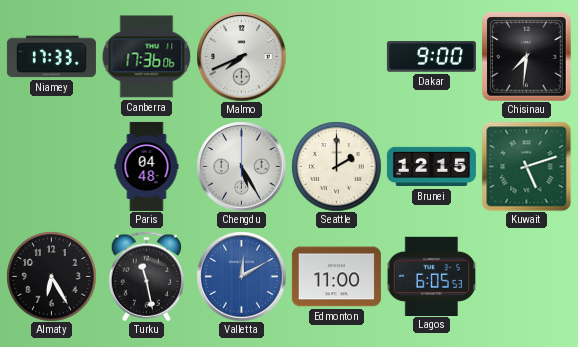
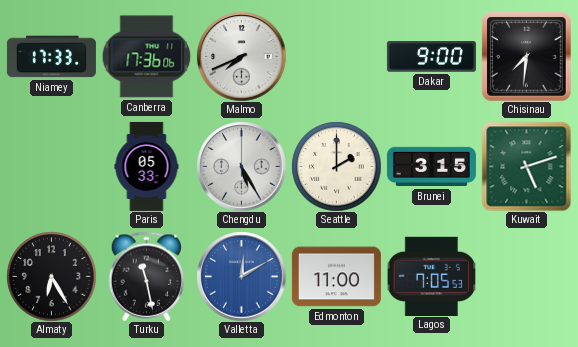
Paris: 04:48 -> 05:33 (147, 166)
Brunei: 12:15 -> 3:15 (431, 167)
Lagos: 6:05 -> 7:05 (431, 276)
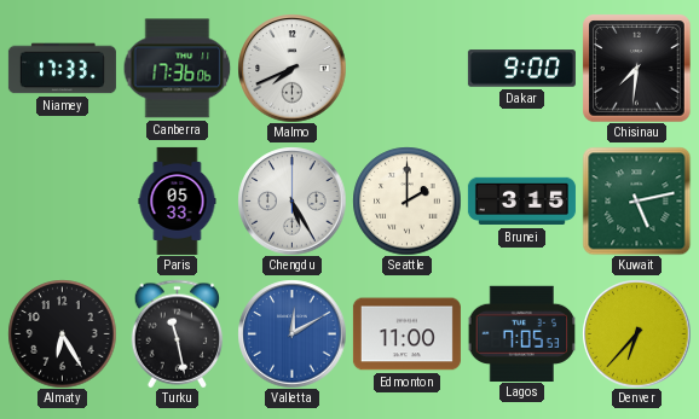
Kuwait: 5:12 -> 5:13 (636, 200)
Denver: none -> 6:37 (636, 333)
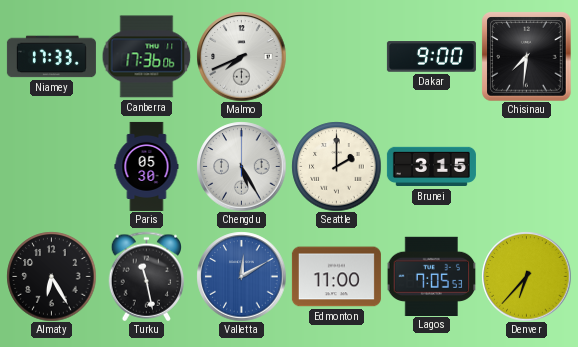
Paris: 05:33 -> 05:30 (147, 166)
Kuwait: 5:13 -> none (636, 200)
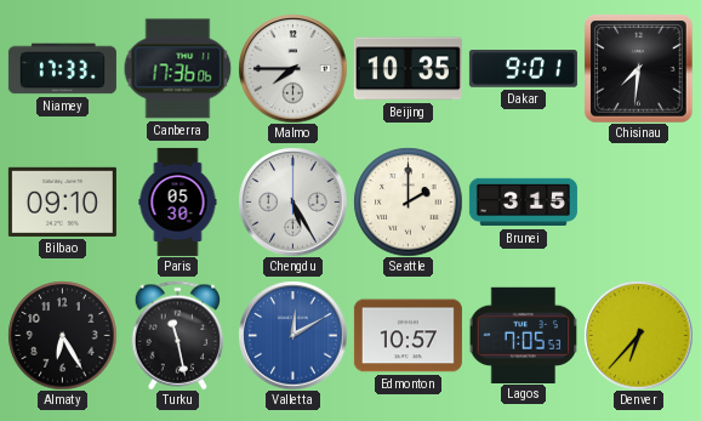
Malmo: 7:41 -> 7:45 (292, 68)
Beijing: none -> 10:35 (408, 69)
Dakar: 9:00 -> 9:01 (523, 69)
Bilbao: none -> 09:10 (62, 201)
Edmonton: 11:00 -> 10:57 (408, 336)
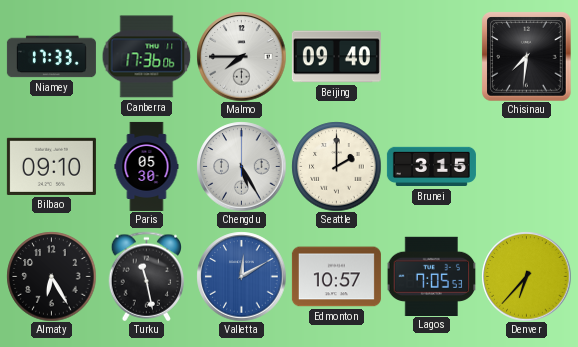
Beijing: 10:35 -> 09:40 (336, 57)
Dakar: 9:01 -> none (523, 69)
